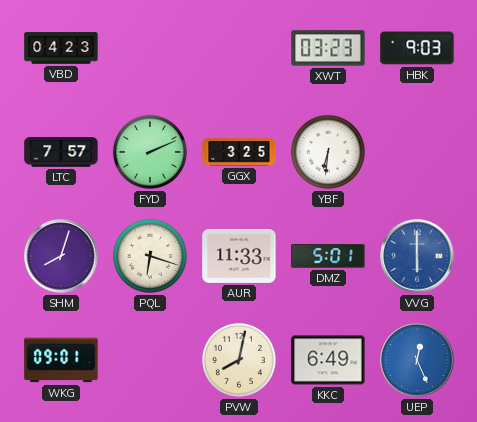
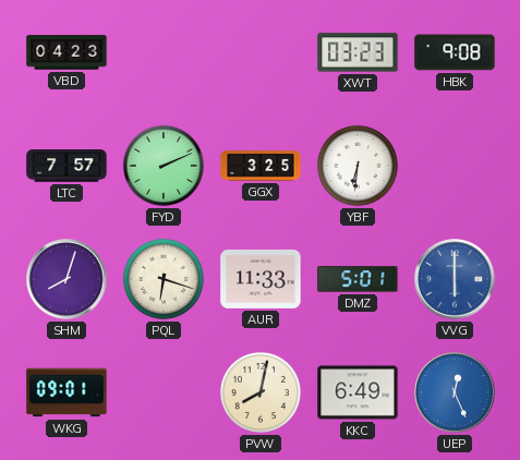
HBK: 9:03 -> 9:08 (455, 52)
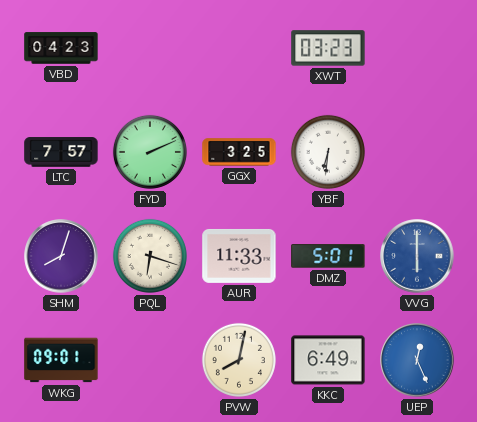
HBK: 9:08 -> none (455, 52)
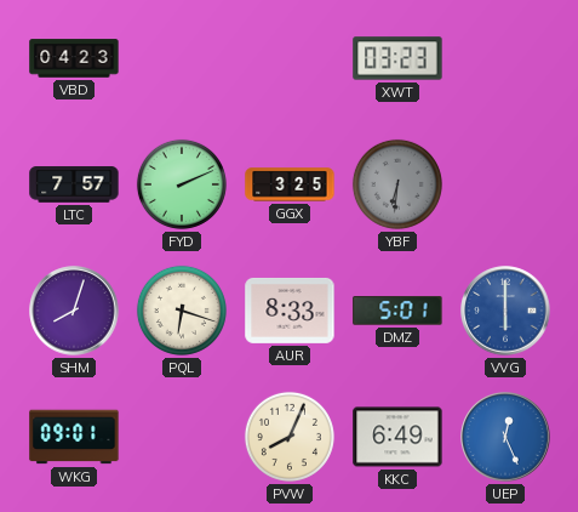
YBF dial: white -> grey (397, 184)
AUR: 11:33 -> 8:33 (290, 311)
PVW: 8:02 -> 8:04 (290, 437)
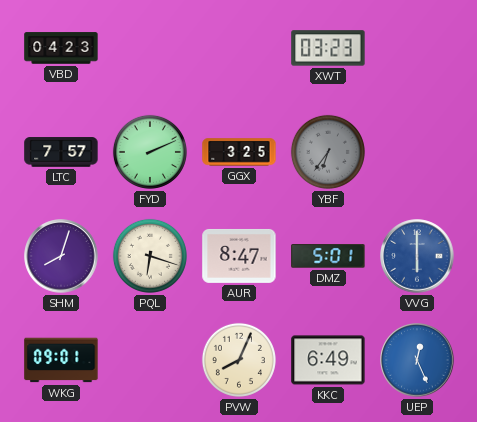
YBF: 6:31 -> 6:36 (328, 152)
AUR: 8:33 -> 8:47 (239, 256)
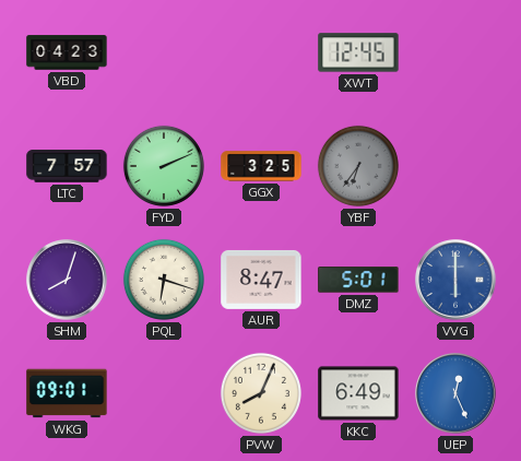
XWT: 03:23 -> 12:45 (358, 52)
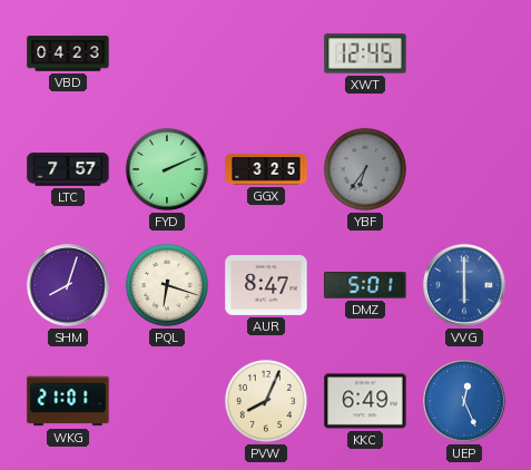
WKG: 09:01 -> 21:01 (68, 401)
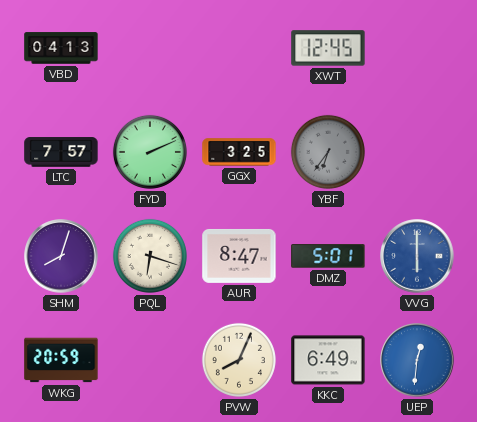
VBD: 04:23 -> 04:13 (61, 48)
WKG: 21:01 -> 20:59 (61, 360)
UEP: 12:26 -> 12:31 (417, 360)
